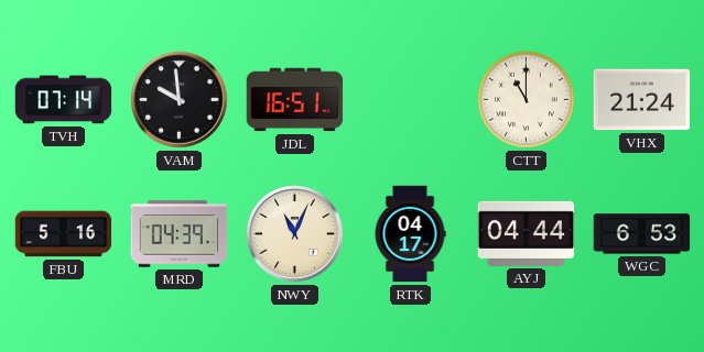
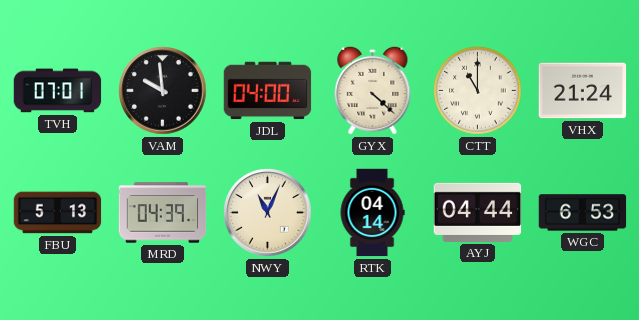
TVH: 07:14 -> 07:01 (58, 91)
JDL: 16:51 -> 04:00 (268, 91)
GYX: none -> 4:22 (373, 90)
FBU: 5:16 -> 5:13 (58, 213)
RTK: 04:17 -> 04:14 (372, 213)
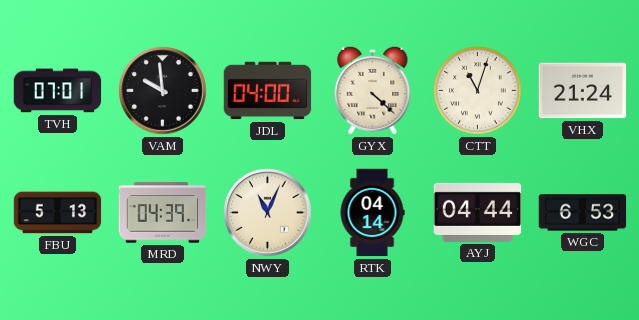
CTT: 11:00 -> 11:03 (478, 91)
